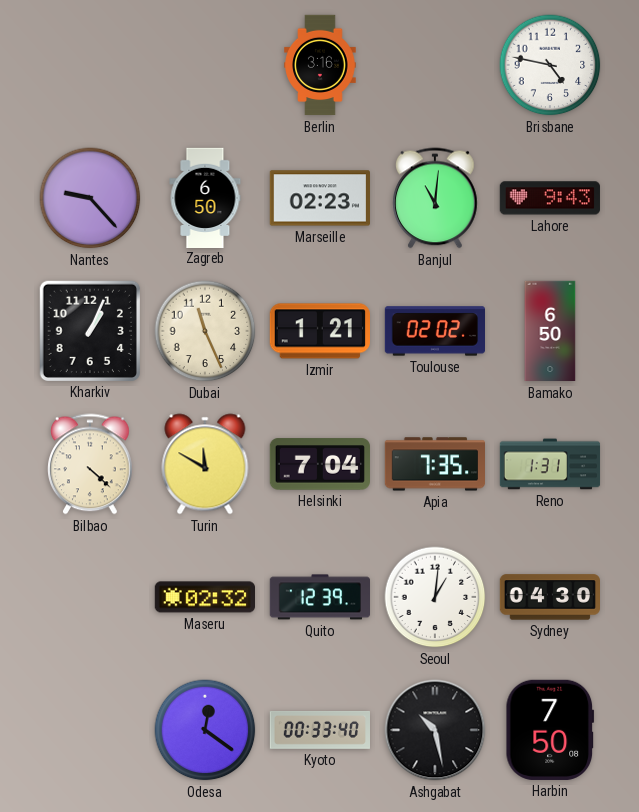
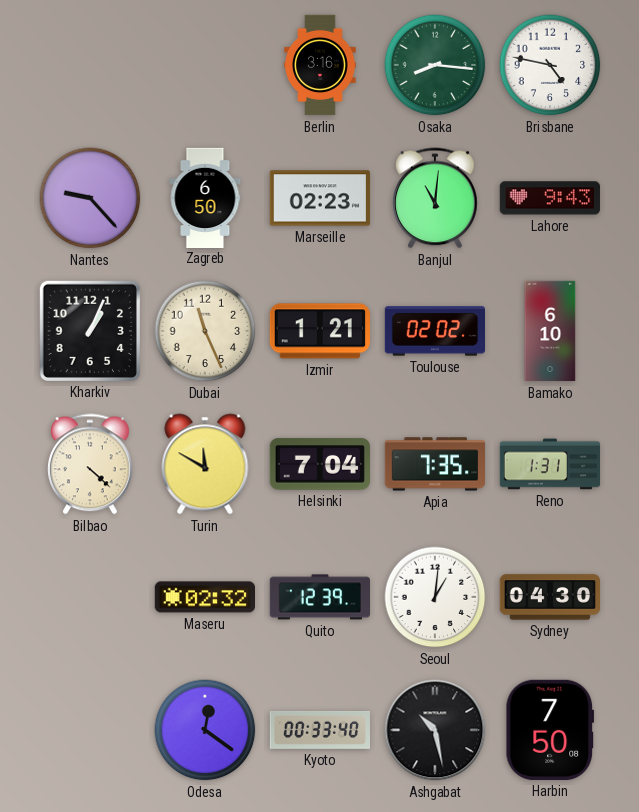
Osaka: none -> 8:16 (435, 65)
Bamako: 6:50 -> 6:10 (550, 331)
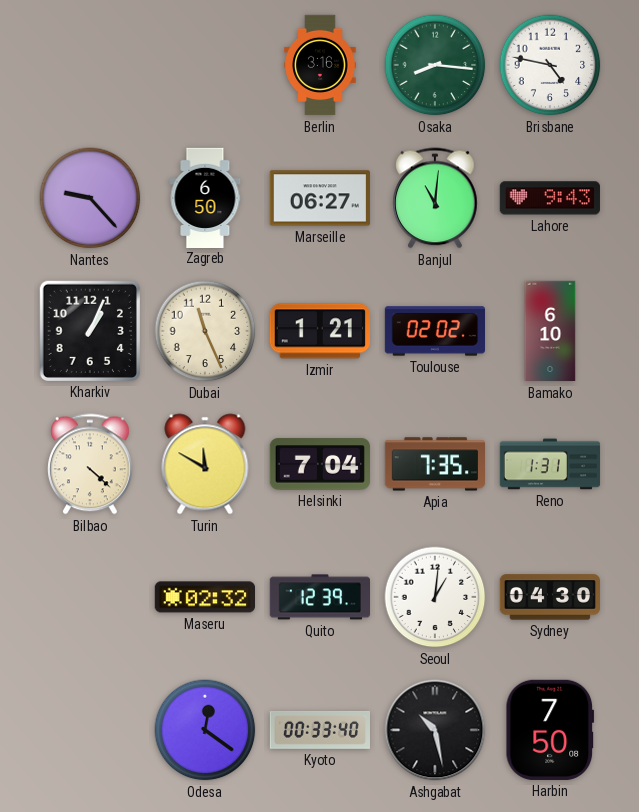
Marseille: 02:23 -> 06:27 (319, 198)
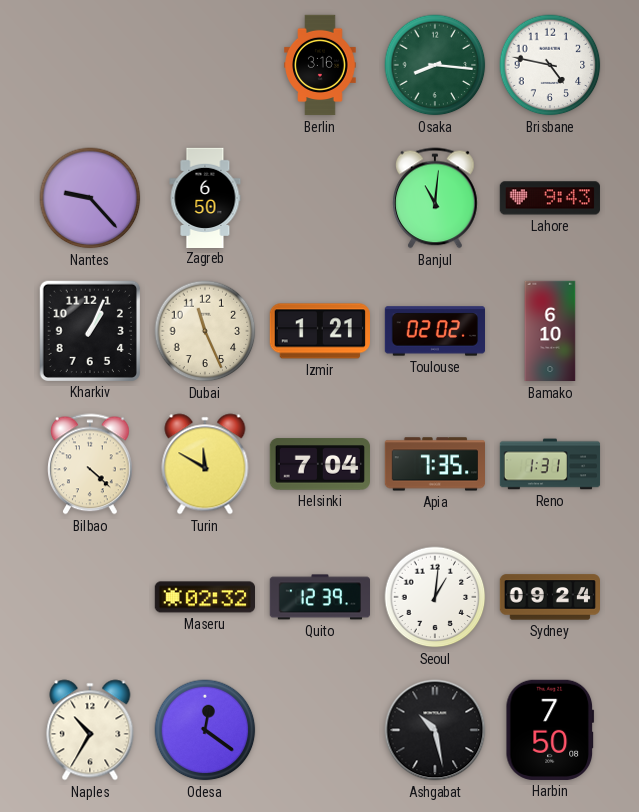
Marseille: 06:27 -> none (319, 198)
Sydney: 04:30 -> 09:24 (549, 597)
Naples: none -> 10:35 (90, 730)
Kyoto: 00:33 -> none (319, 730)
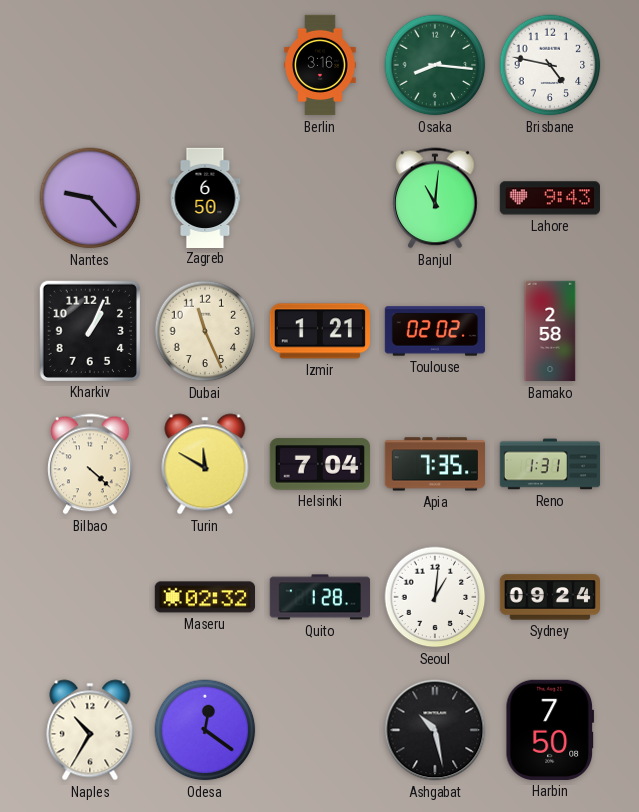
Bamako: 6:10 -> 2:58 (550, 331)
Quito: 12:39 -> 1:28 (319, 597)
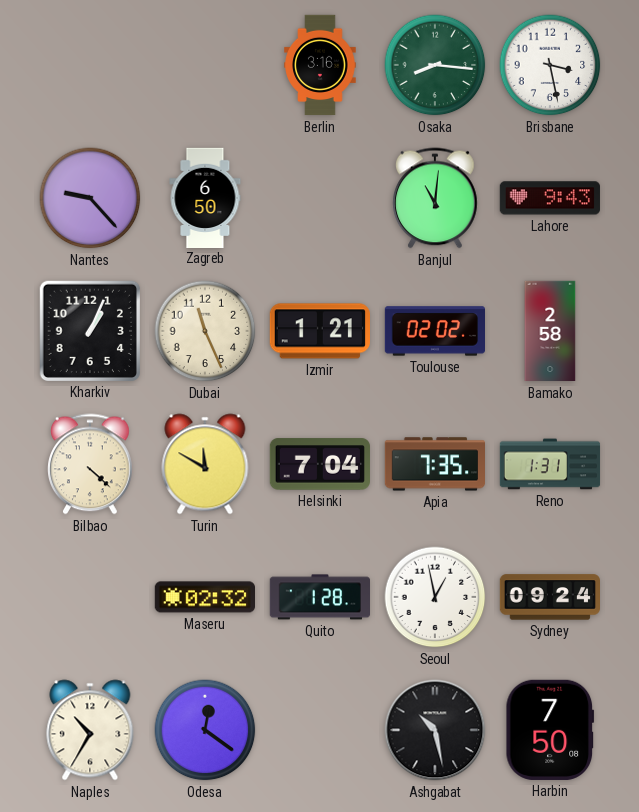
Brisbane: 4:47 -> 3:28 (550, 65)
Seoul: 1:01 -> 12:58 (435, 597)
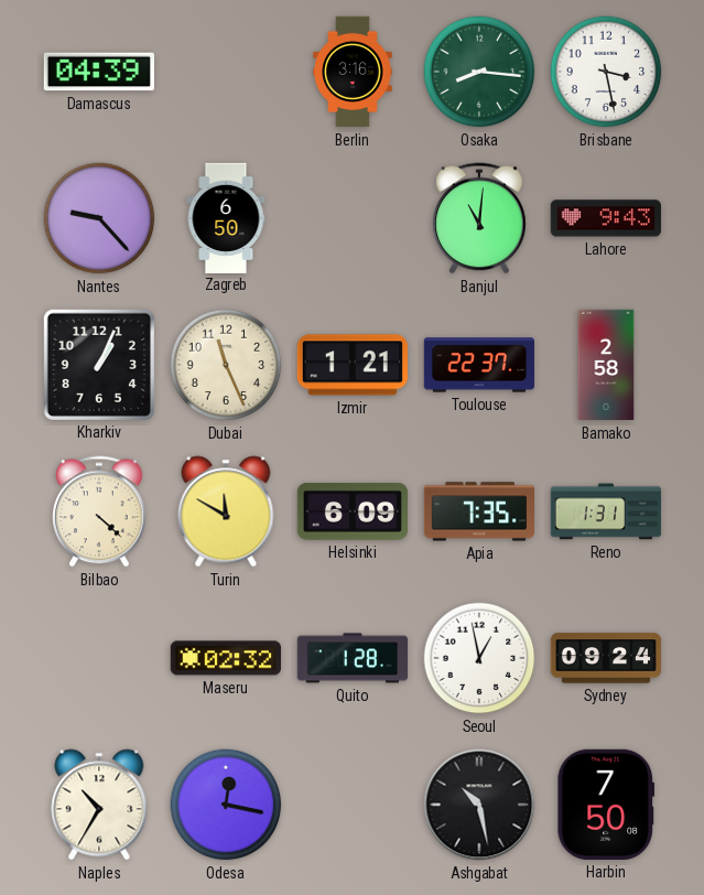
Damascus: none -> 04:39 (99, 72)
Toulouse: 02:02 -> 22:37 (478, 365)
Helsinki: 7:04 -> 6:09 (353, 511)
Odesa: 12:21 -> 12:17 (226, 805)
